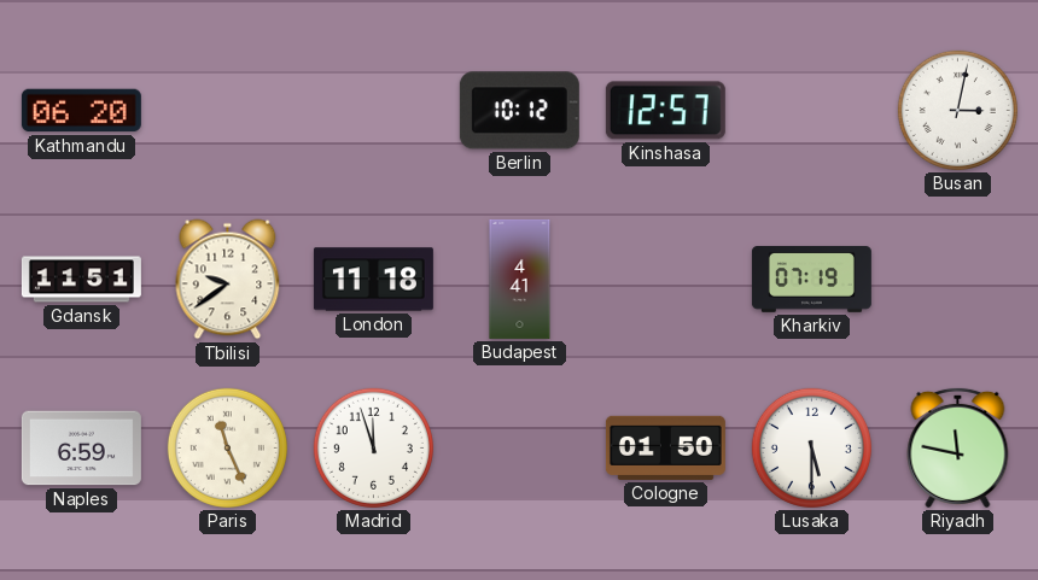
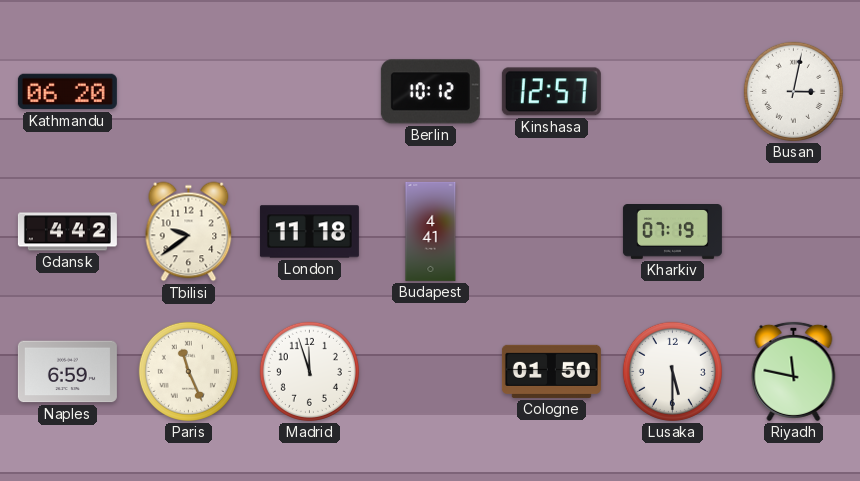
Gdansk: 11:51 -> 4:42 (67, 232)
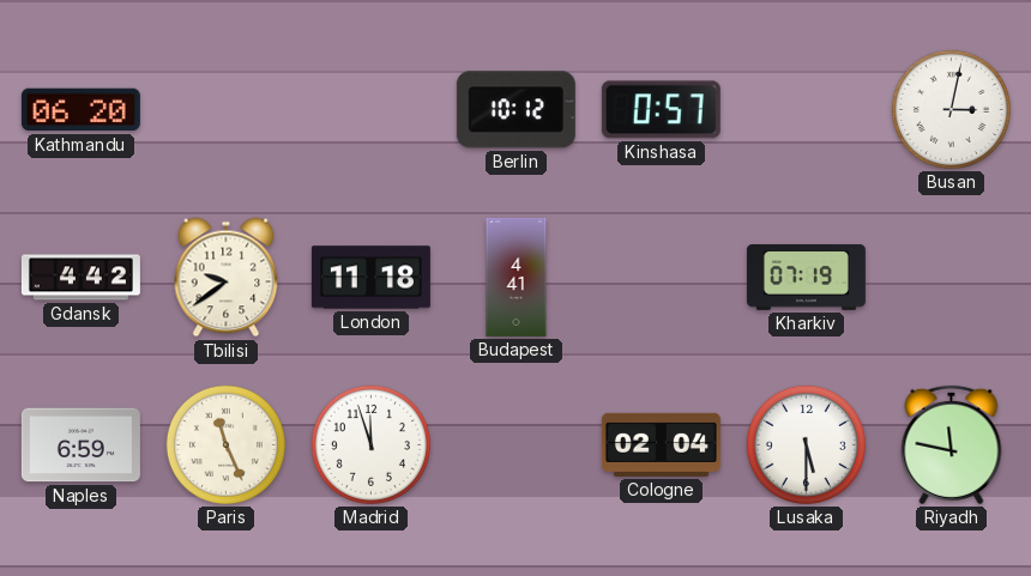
Kinshasa: 12:57 -> 0:57 (661, 110)
Cologne: 01:50 -> 02:04 (661, 444)
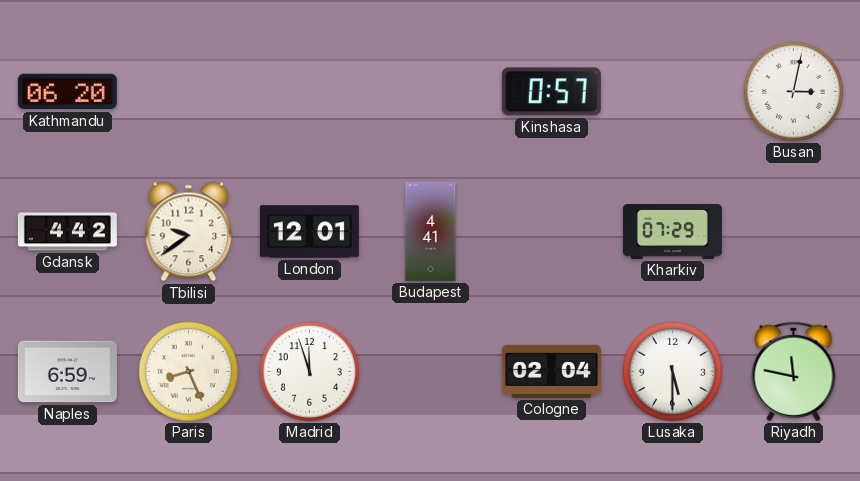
Berlin: 10:12 -> none (515, 110)
London: 11:18 -> 12:01 (309, 232)
Kharkiv: 07:19 -> 07:29 (672, 232)
Paris: 11:26 -> 8:26 (188, 371)
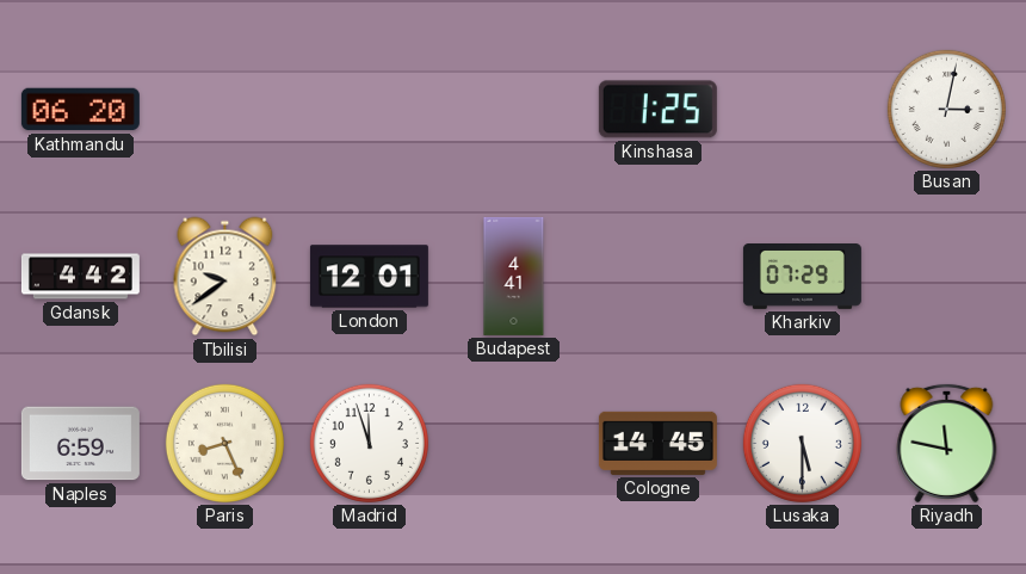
Kinshasa: 0:57 -> 1:25 (657, 110)
Cologne: 02:04 -> 14:45 (657, 443)
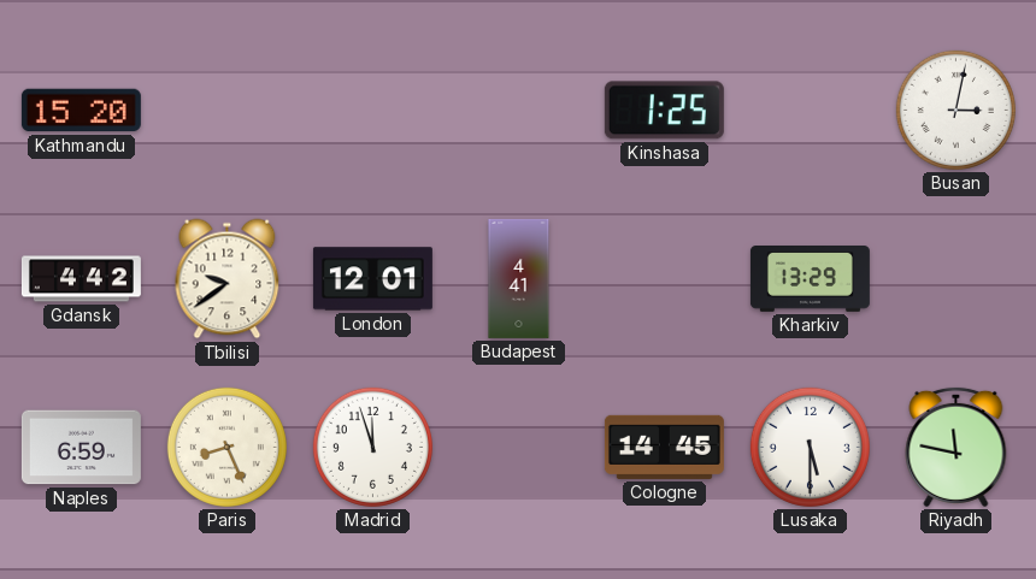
Kathmandu: 06:20 -> 15:20 (81, 111)
Kharkiv: 07:29 -> 13:29 (810, 279)
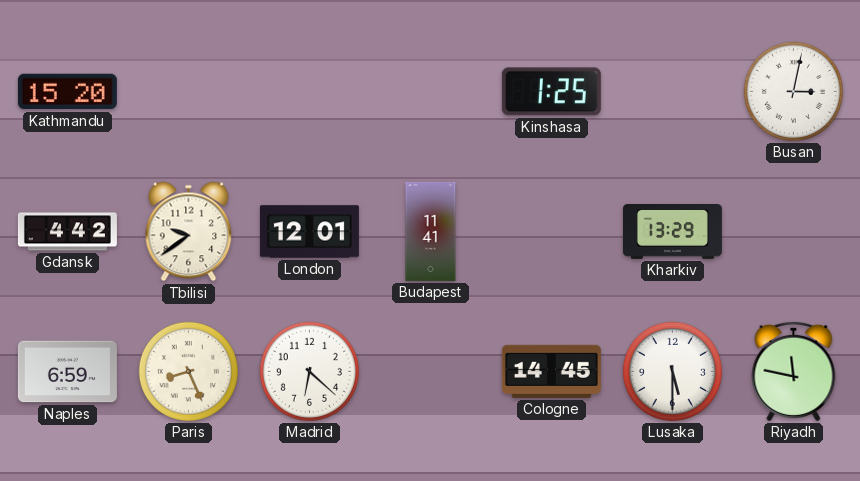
Budapest: 4:41 -> 11:41 (431, 231)
Madrid: 11:57 -> 6:22 (309, 371)
